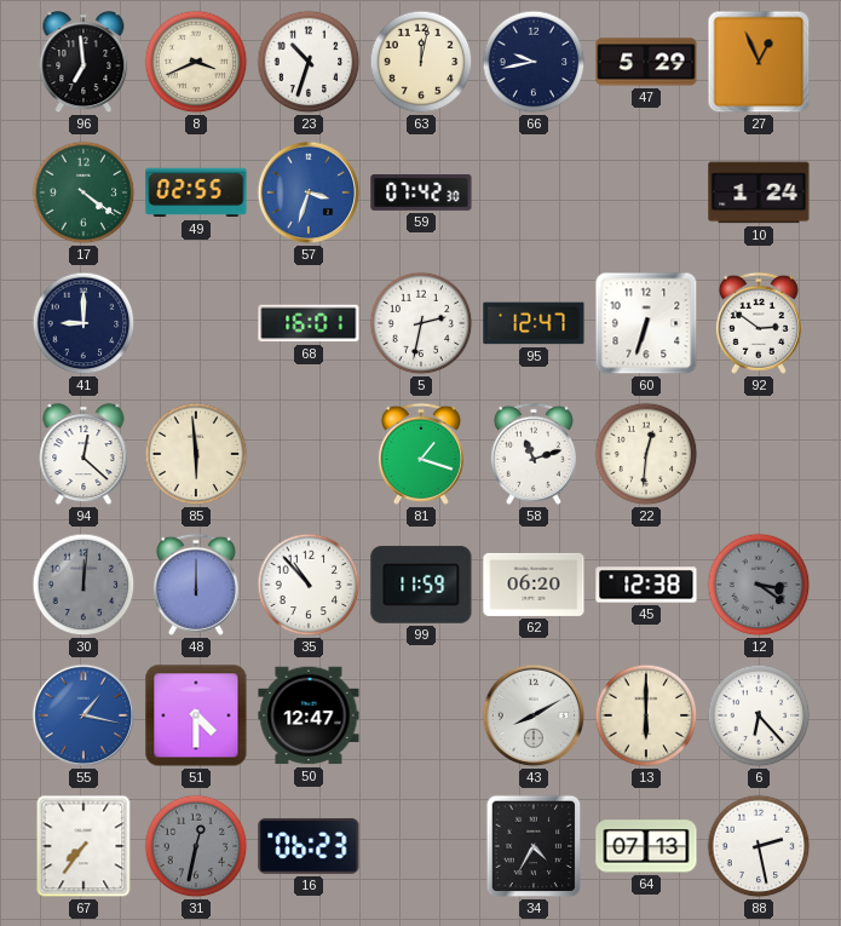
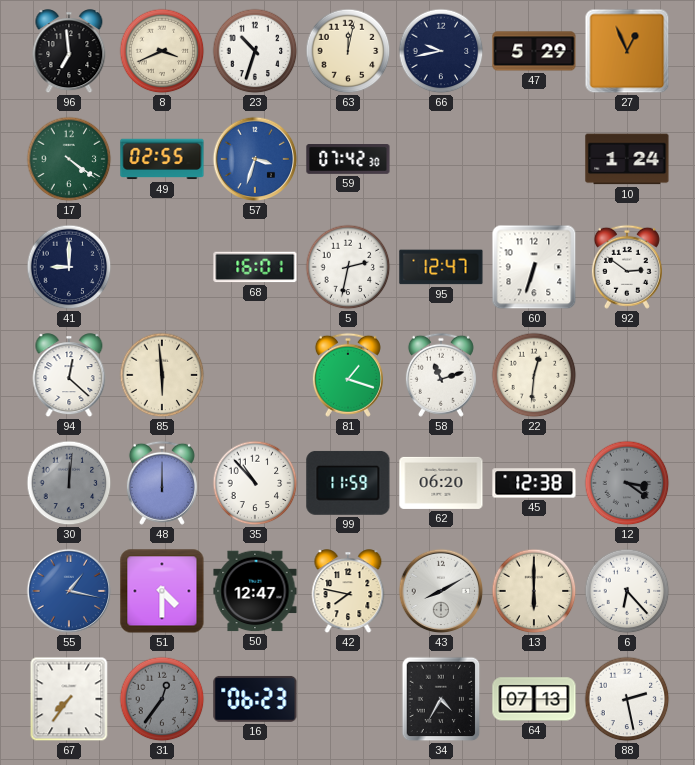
42: none -> 7:47 (348, 592)
31: 12:32 -> 12:36 (162, 699)
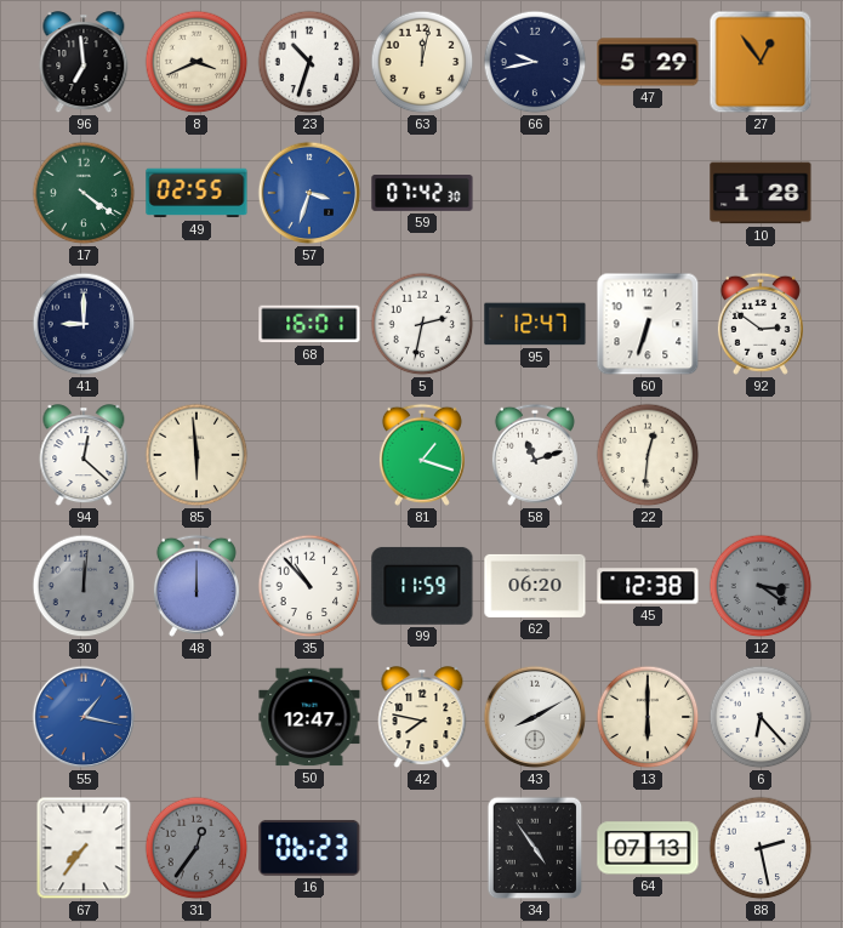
27: 12:56 -> 12:54 (761, 62)
10: 1:24 -> 1:28 (761, 193)
51: 4:30 -> none (162, 591)
34: 4:35 -> 4:54 (535, 848)
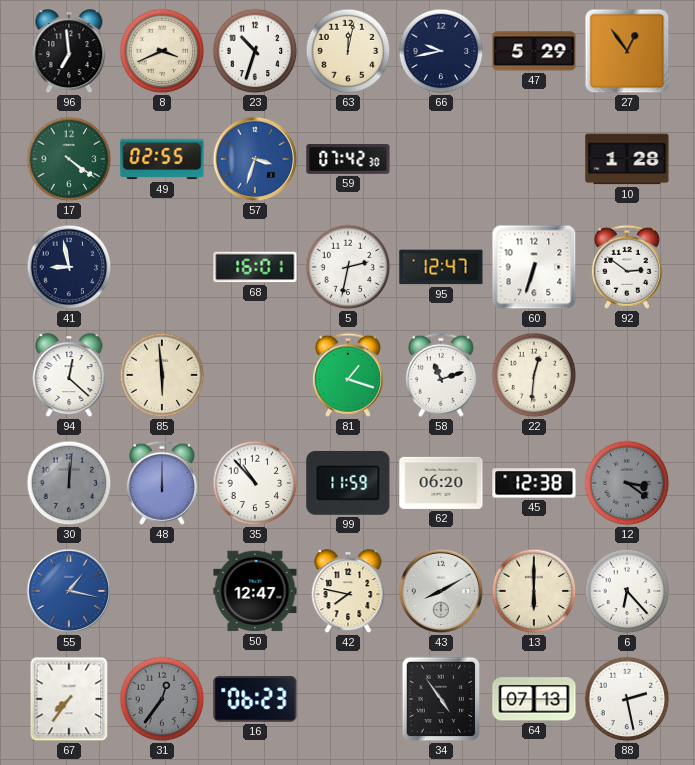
41: 9:00 -> 8:58 (69, 267)
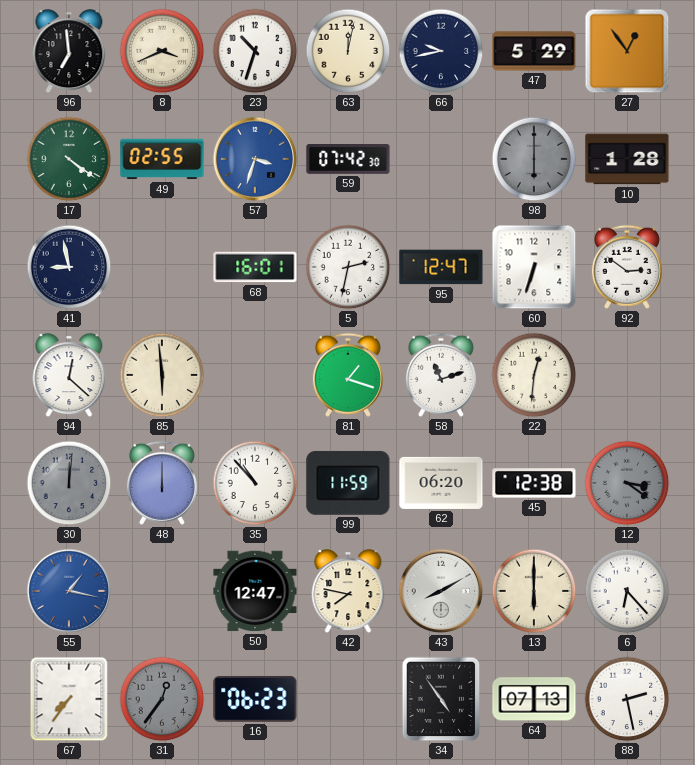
98: none -> 6:00 (534, 159)
